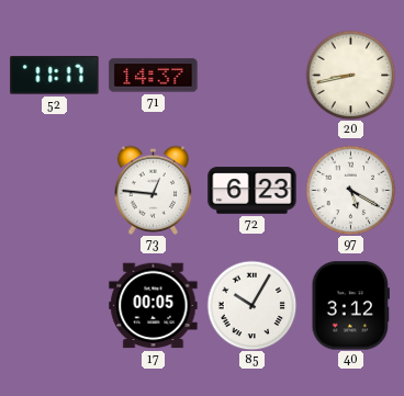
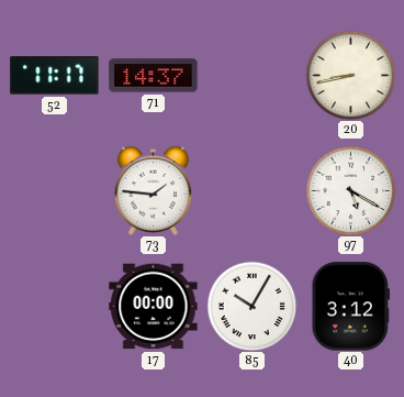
73: 12:46 -> 1:46 (154, 190)
72: 6:23 -> none (252, 191)
17: 00:05 -> 00:00 (154, 307)
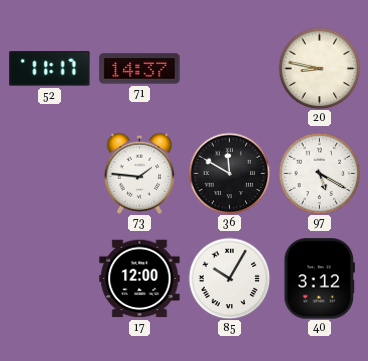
20: 8:43 -> 8:47 (319, 68)
36: none -> 11:50 (229, 173)
17: 00:00 -> 12:00 (140, 279)
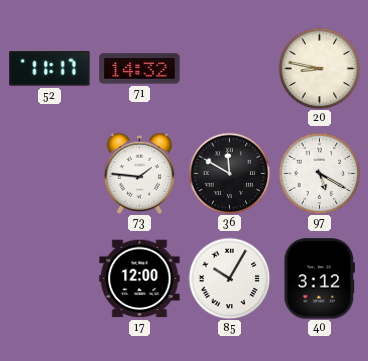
71: 14:37 -> 14:32 (140, 69)
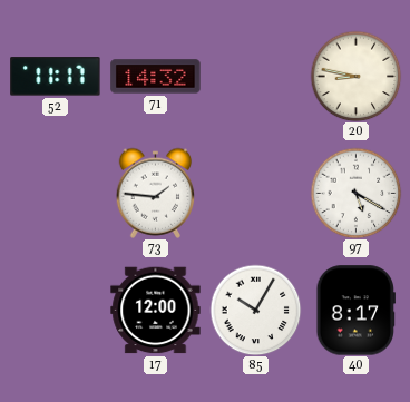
36: 11:50 -> none (229, 173)
40: 3:12 -> 8:17 (355, 311)
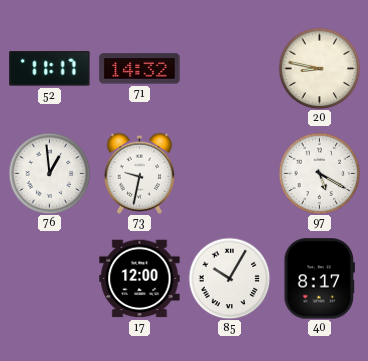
76: none -> 12:59 (49, 173)
73: 1:46 -> 9:32 (140, 173)
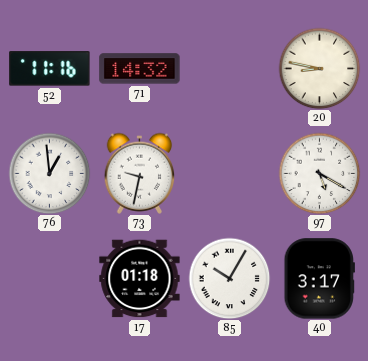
52: 11:17 -> 11:16 (50, 69)
17: 12:00 -> 01:18 (140, 279)
40: 8:17 -> 3:17 (319, 279)
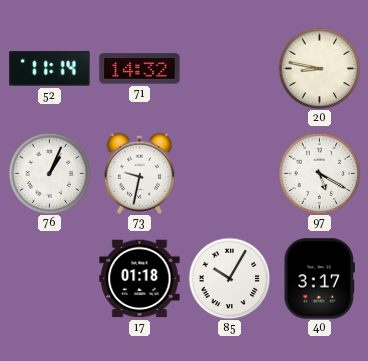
52: 11:16 -> 11:14 (50, 69)
76: 12:59 -> 1:04 (49, 173)
